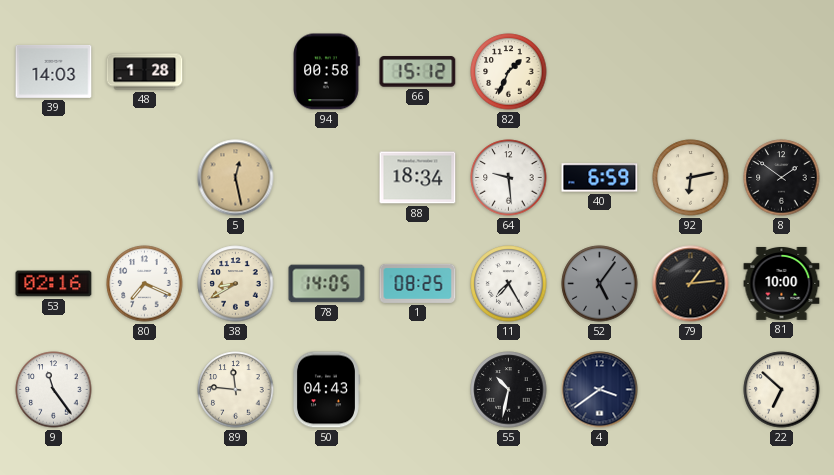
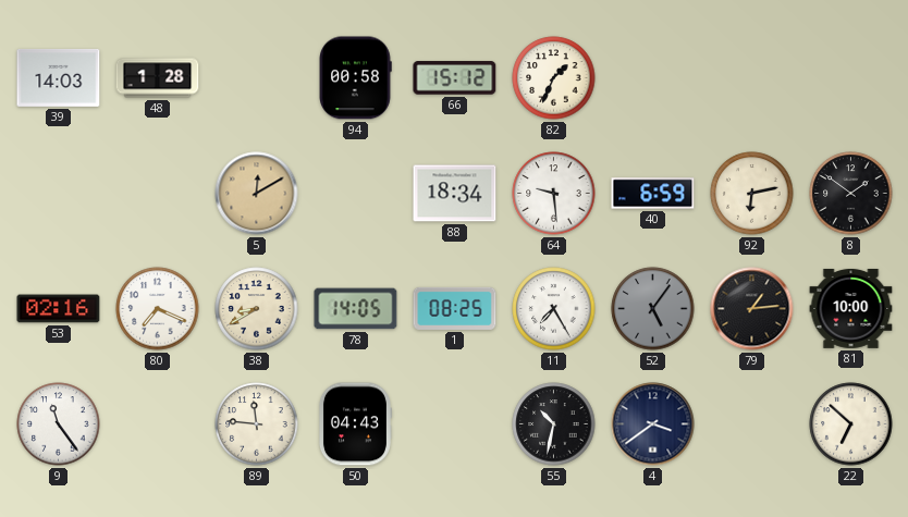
5: 12:28 -> 12:10 (257, 194)
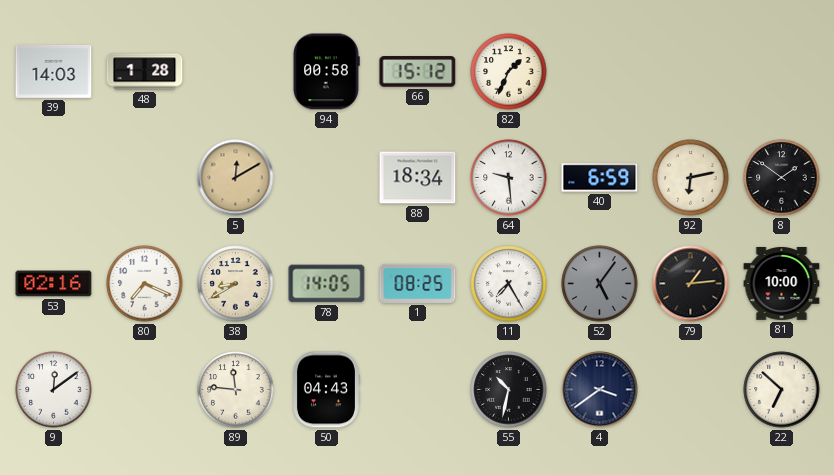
9: 11:24 -> 12:09 (54, 390)
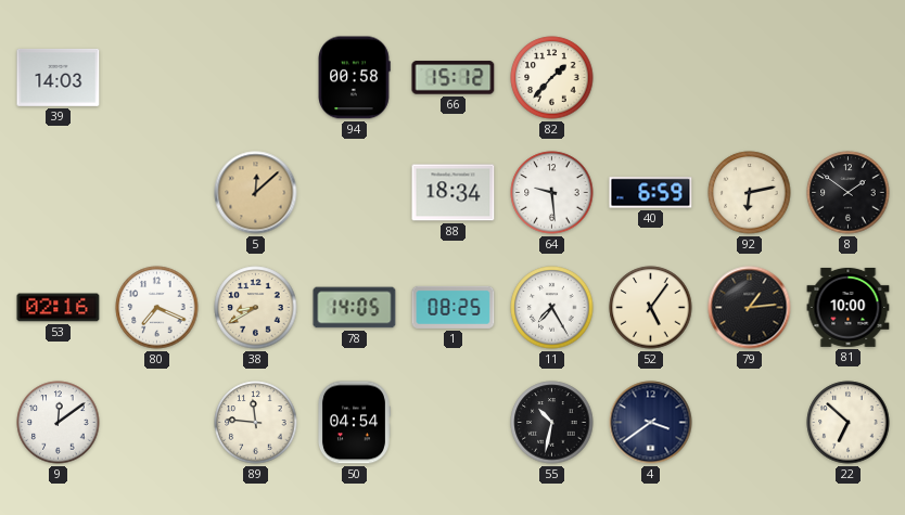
48: 1:28 -> none (145, 72)
82: 1:34 -> 1:37 (552, 78)
5: 12:10 -> 12:08 (256, 193)
52 dial: grey -> cream (651, 308)
50: 04:43 -> 04:54 (355, 423)
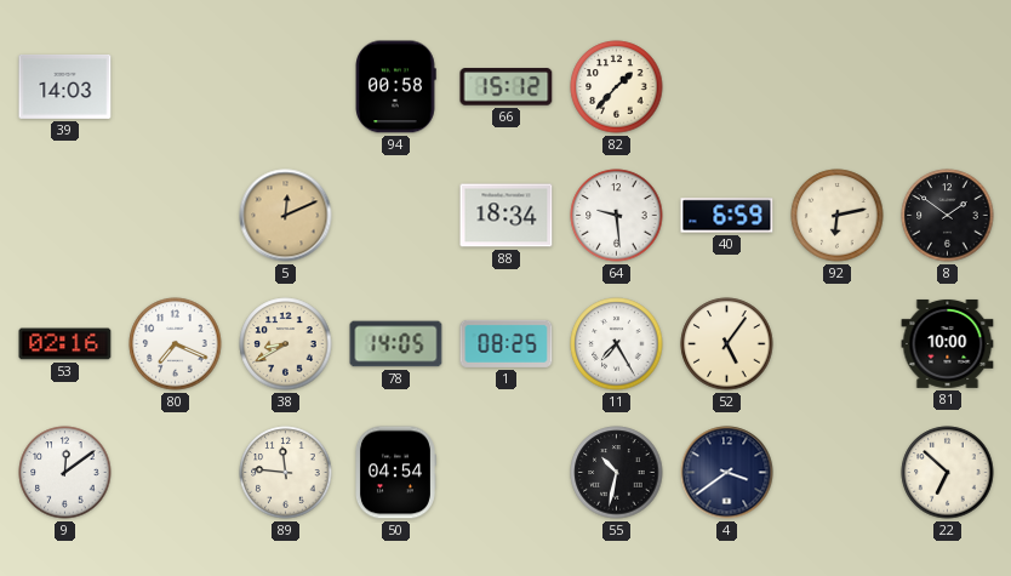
5: 12:08 -> 12:11 (286, 216)
79: 1:14 -> none (750, 308)
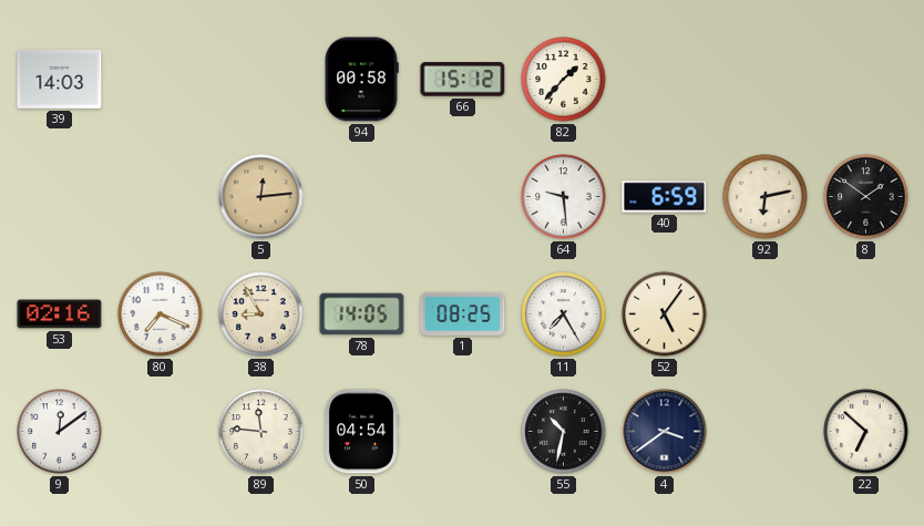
5: 12:11 -> 12:14 (261, 197)
88: 18:34 -> none (507, 216)
38: 8:40 -> 8:55 (261, 314)
81: 10:00 -> none (948, 343)
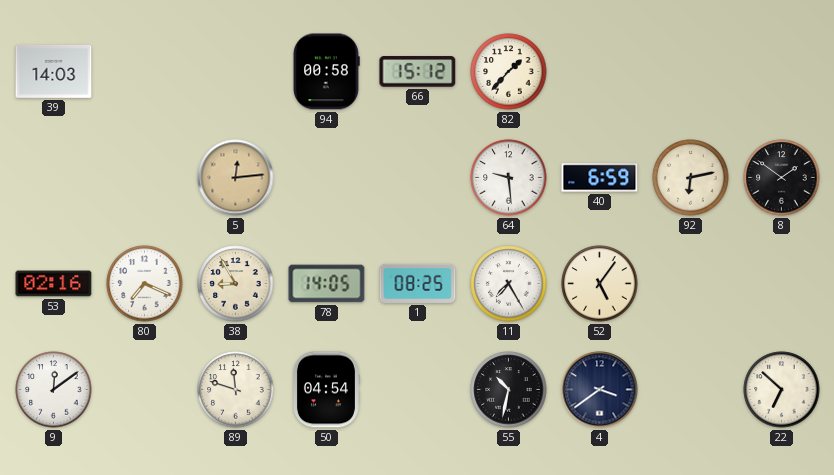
89: 11:46 -> 11:48 (236, 390)
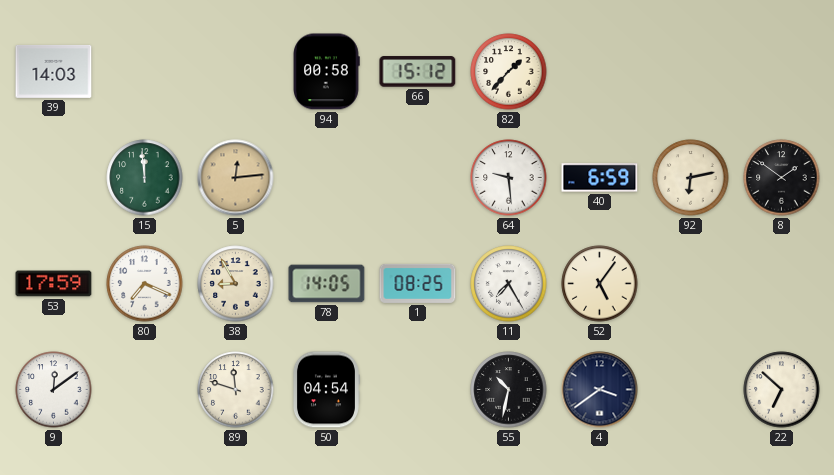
15: none -> 11:59 (145, 178)
53: 02:16 -> 17:59 (54, 284)
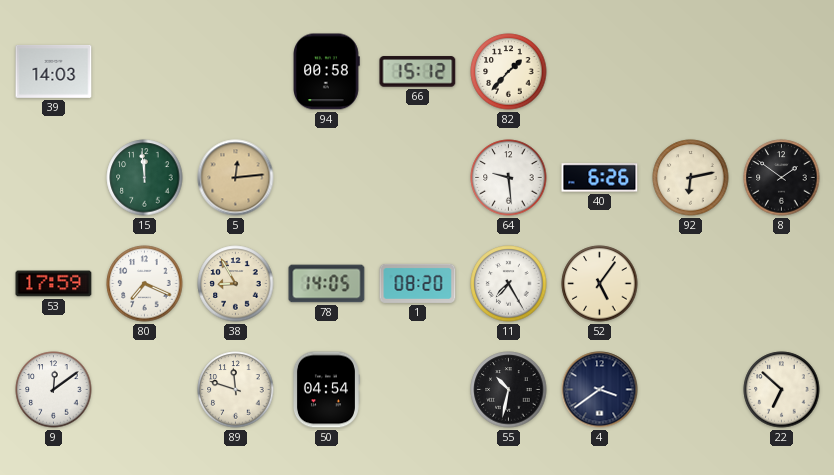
40: 6:59 -> 6:26 (600, 178)
1: 08:25 -> 08:20 (418, 283)
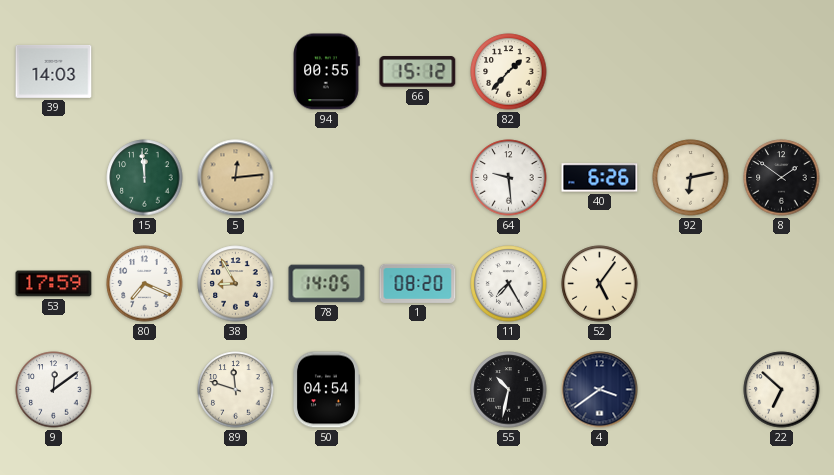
94: 00:58 -> 00:55 (326, 72)
